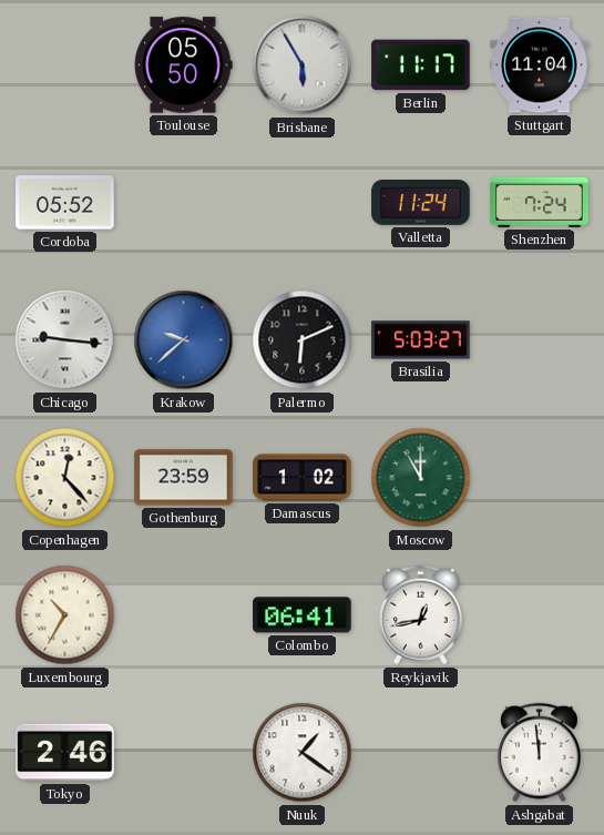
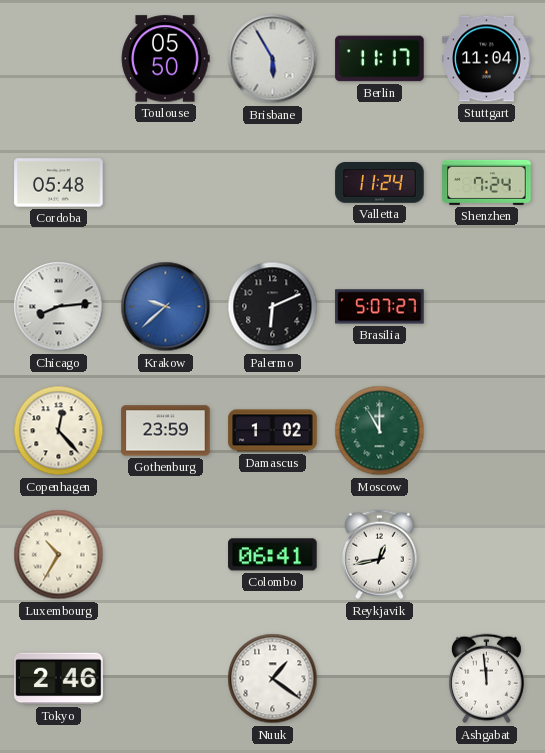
Cordoba: 05:52 -> 05:48 (59, 183)
Chicago: 9:16 -> 8:14 (59, 307)
Brasilia: 5:03 -> 5:07 (380, 307)
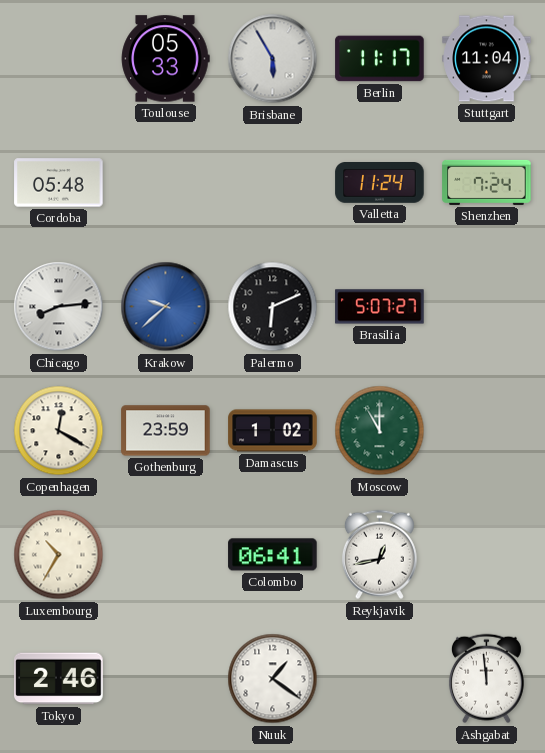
Toulouse: 05:50 -> 05:33 (165, 59)
Copenhagen: 12:23 -> 12:20 (59, 431)
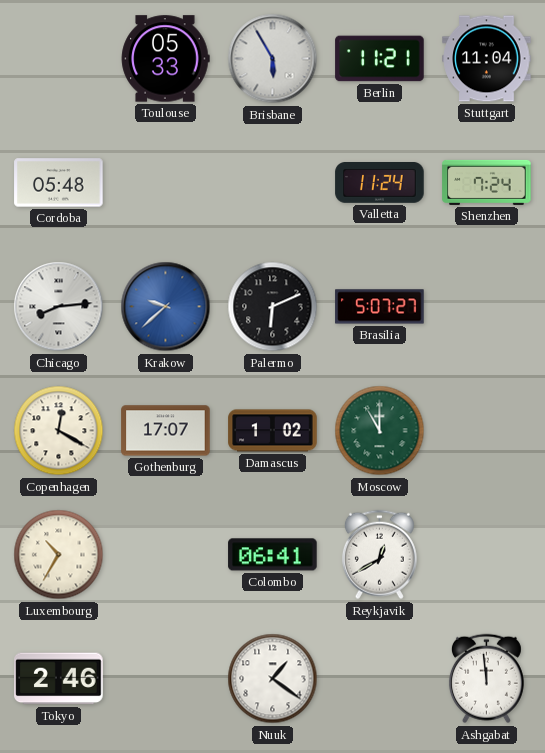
Berlin: 11:17 -> 11:21 (380, 59)
Gothenburg: 23:59 -> 17:07 (166, 431)
Reykjavik: 12:43 -> 12:40 (379, 555)
